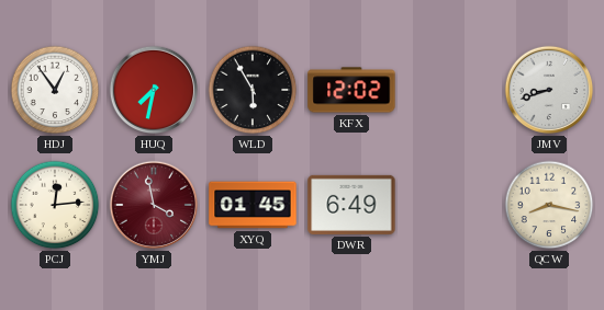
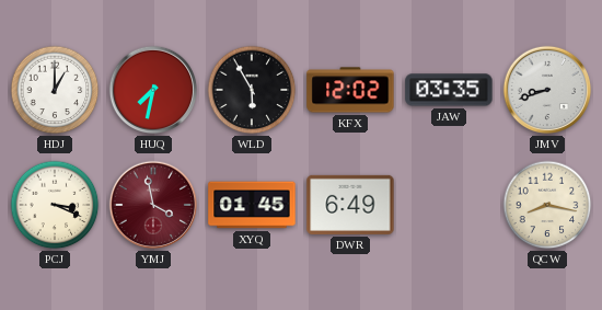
HDJ: 12:54 -> 1:00 (55, 90)
JAW: none -> 03:35 (449, 90)
PCJ: 12:14 -> 3:19 (55, 205)
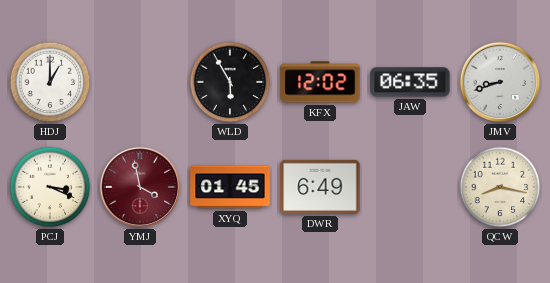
HUQ: 7:32 -> none (153, 90)
JAW: 03:35 -> 06:35 (410, 82)
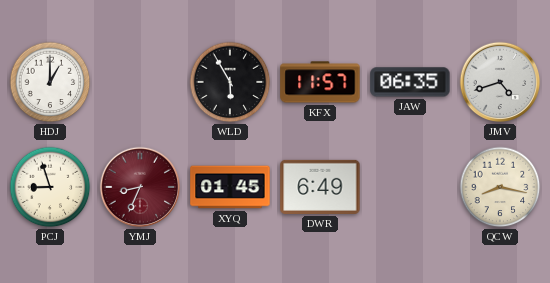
KFX: 12:02 -> 11:57 (320, 82)
JMV: 8:42 -> 4:42 (500, 82)
PCJ: 3:19 -> 8:57 (50, 187)
YMJ: 3:58 -> 8:34 (140, 187)
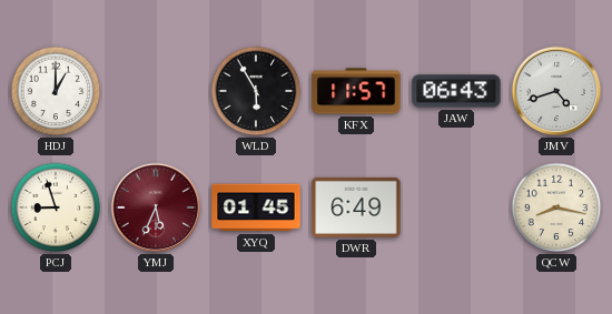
JAW: 06:35 -> 06:43 (456, 91)
YMJ: 8:34 -> 5:34 (156, 207)
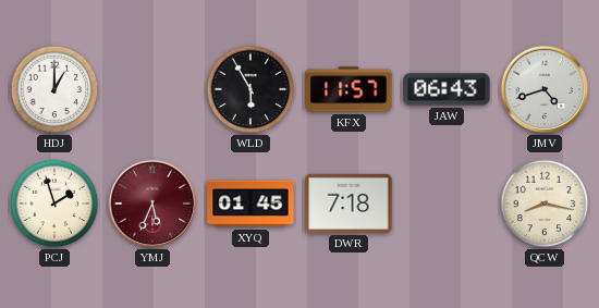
PCJ: 8:57 -> 1:57 (54, 204)
DWR: 6:49 -> 7:18 (349, 204)
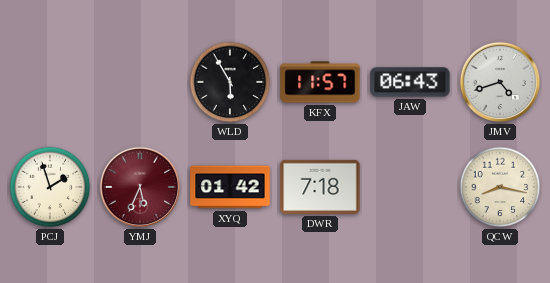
HDJ: 1:00 -> none (54, 89)
XYQ: 01:45 -> 01:42 (230, 187)
